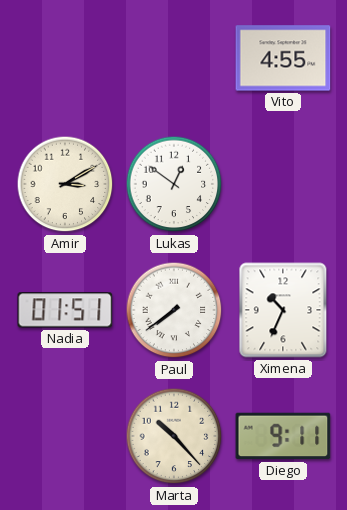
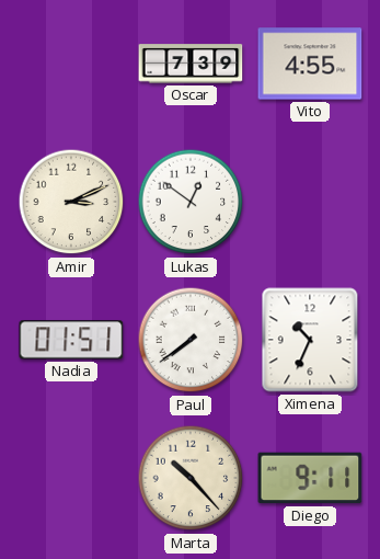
Oscar: none -> 7:39 (191, 64)
Amir: 3:10 -> 3:11 (71, 202)
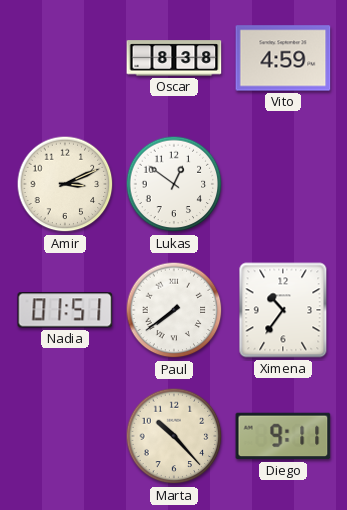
Oscar: 7:39 -> 8:38 (174, 58)
Vito: 4:55 -> 4:59 (283, 58)
Ximena: 10:34 -> 10:36 (283, 310)
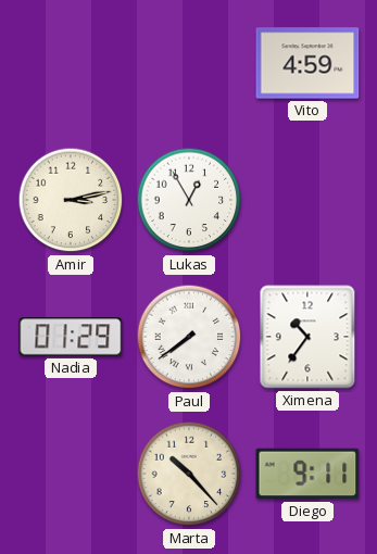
Oscar: 8:38 -> none (174, 58)
Amir: 3:11 -> 3:13 (71, 200)
Lukas: 12:51 -> 12:55 (189, 200)
Nadia: 01:51 -> 01:29 (71, 337)
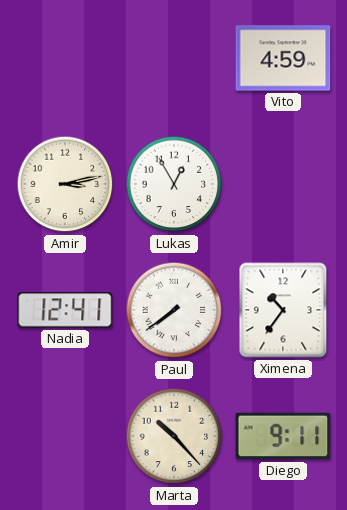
Nadia: 01:29 -> 12:41 (65, 310)
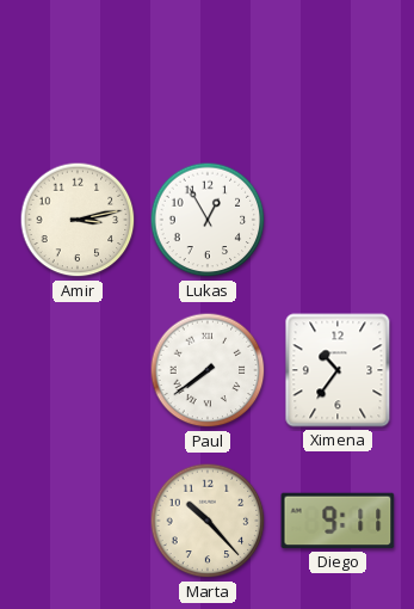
Vito: 4:59 -> none (283, 58)
Nadia: 12:41 -> none (65, 310)
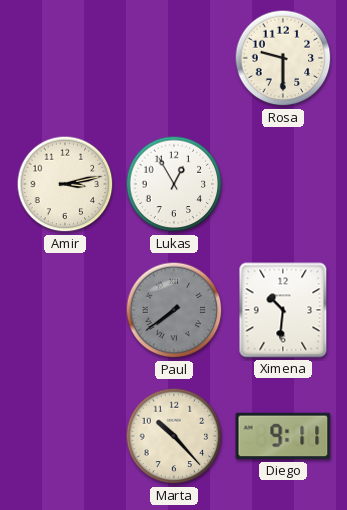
Rosa: none -> 9:30 (283, 58)
Paul dial: white -> grey (174, 310)
Ximena: 10:36 -> 10:31 (283, 310)
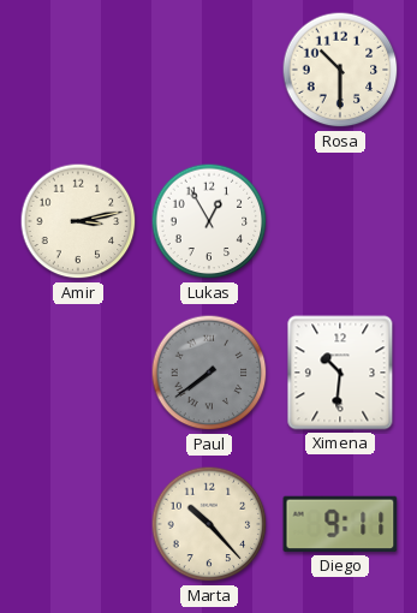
Rosa: 9:30 -> 10:30 (340, 70)
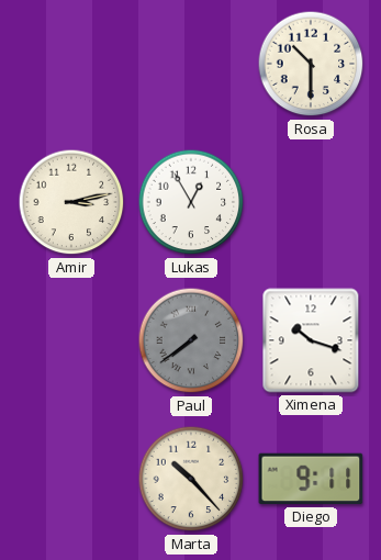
Ximena: 10:31 -> 10:18 (311, 340)
